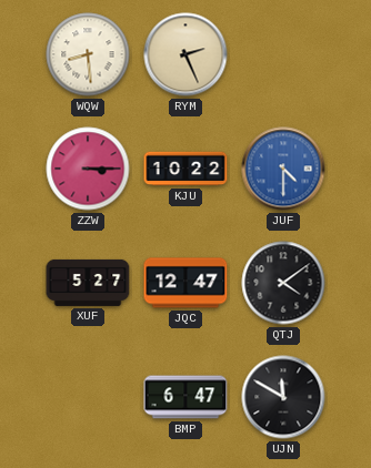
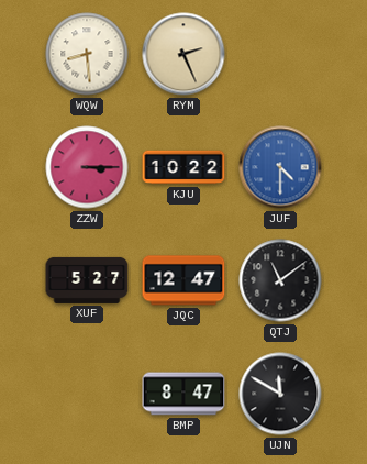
QTJ: 4:09 -> 11:09 (280, 280)
BMP: 6:47 -> 8:47 (183, 394)
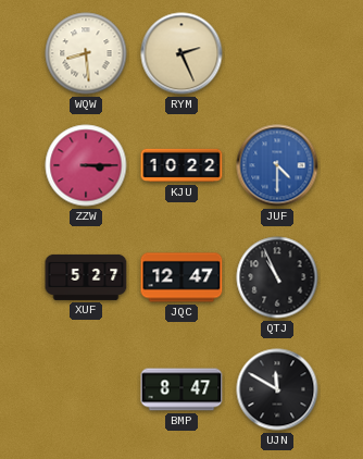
QTJ: 11:09 -> 10:56 (277, 277)
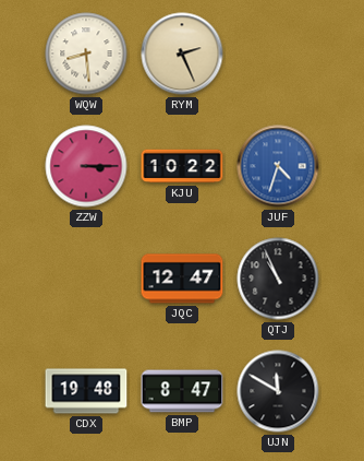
JUF: 4:30 -> 4:33 (278, 166)
XUF: 5:27 -> none (86, 277)
CDX: none -> 19:48 (86, 391)
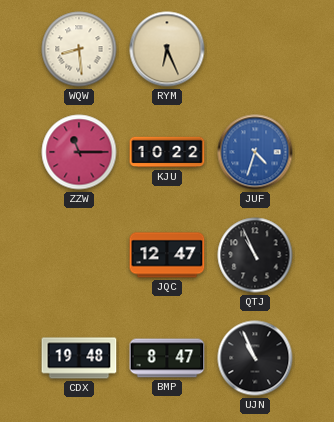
RYM: 2:26 -> 6:26 (167, 49)
ZZW: 3:15 -> 11:15 (79, 152)
UJN: 11:50 -> 10:56 (255, 358)
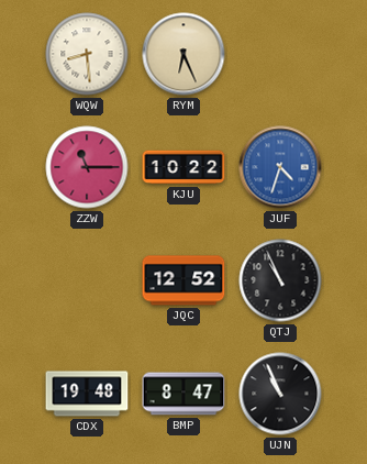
JQC: 12:47 -> 12:52 (183, 280)
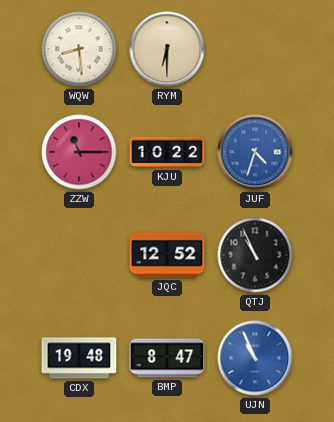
RYM: 6:26 -> 6:30 (167, 49)
UJN dial: black -> blue (255, 358)
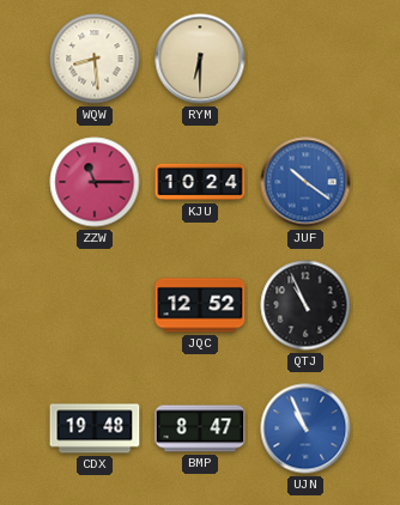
KJU: 10:22 -> 10:24 (200, 182)
JUF: 4:33 -> 10:21 (305, 182)
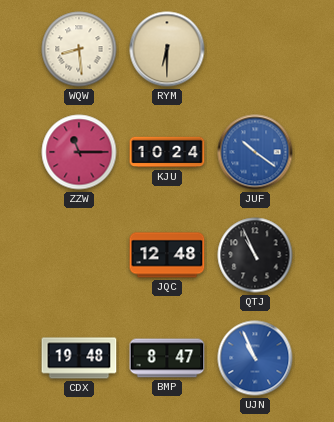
JQC: 12:52 -> 12:48 (167, 255)
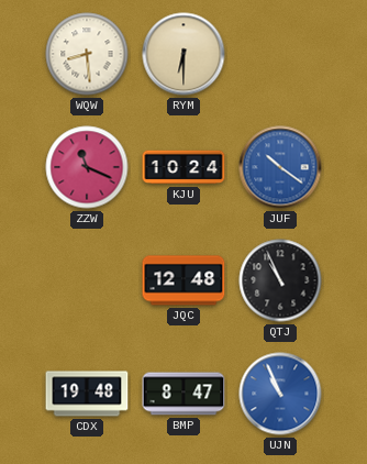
ZZW: 11:15 -> 11:19 (87, 167)
